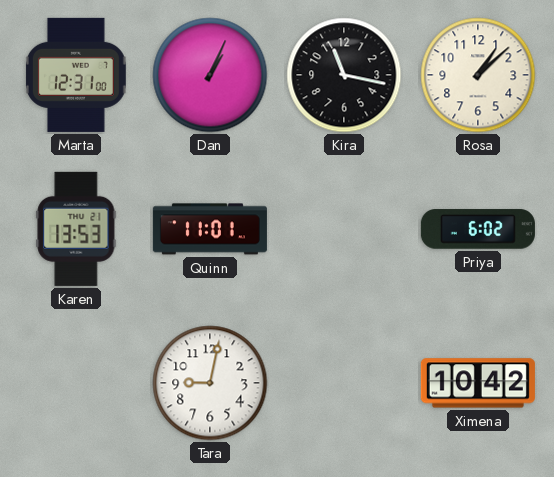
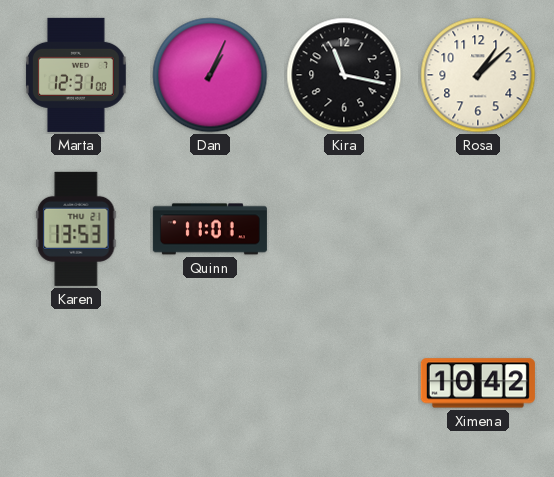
Priya: 6:02 -> none (478, 229)
Tara: 9:02 -> none (210, 383)
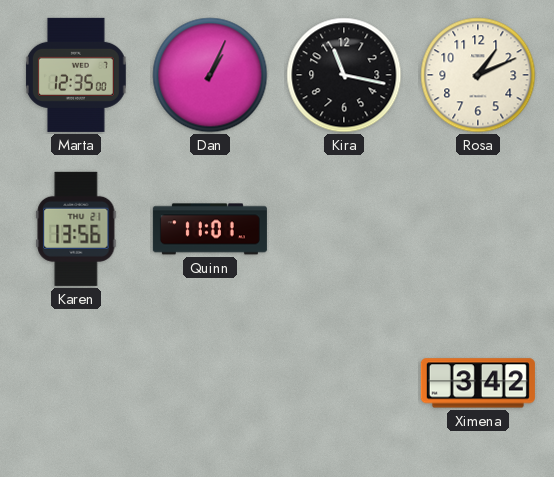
Marta: 12:31 -> 12:35 (76, 75)
Rosa: 1:08 -> 1:11 (478, 75)
Karen: 13:53 -> 13:56 (76, 229)
Ximena: 10:42 -> 3:42 (478, 383)
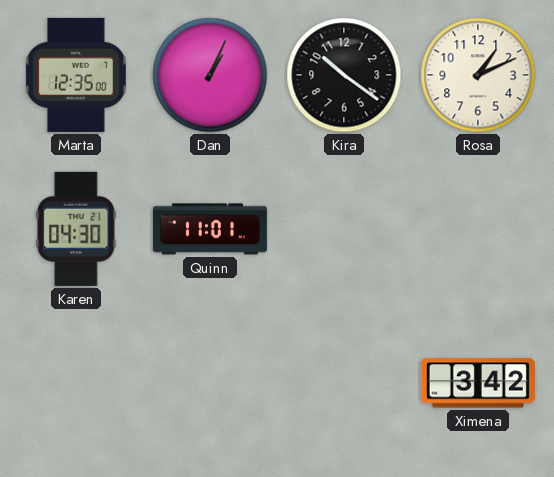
Kira: 11:17 -> 10:21 (344, 75)
Karen: 13:56 -> 04:30 (76, 229)
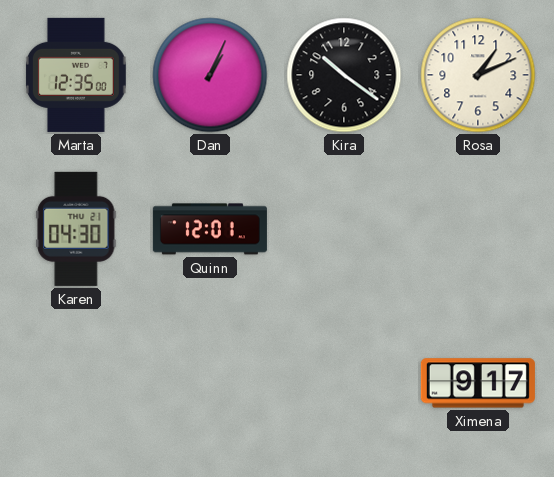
Quinn: 11:01 -> 12:01 (210, 229)
Ximena: 3:42 -> 9:17 (478, 383)
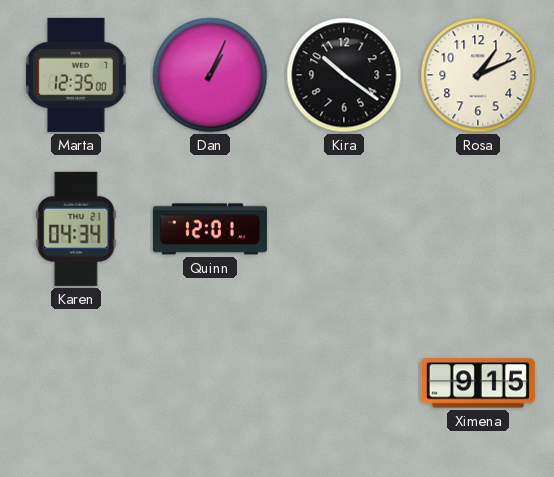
Karen: 04:30 -> 04:34 (76, 229)
Ximena: 9:17 -> 9:15 (478, 383)
